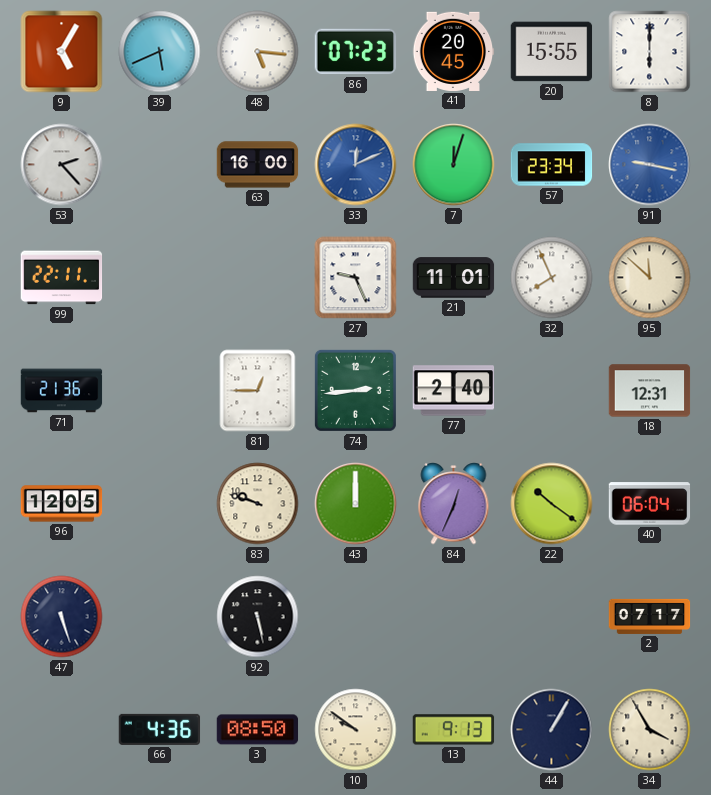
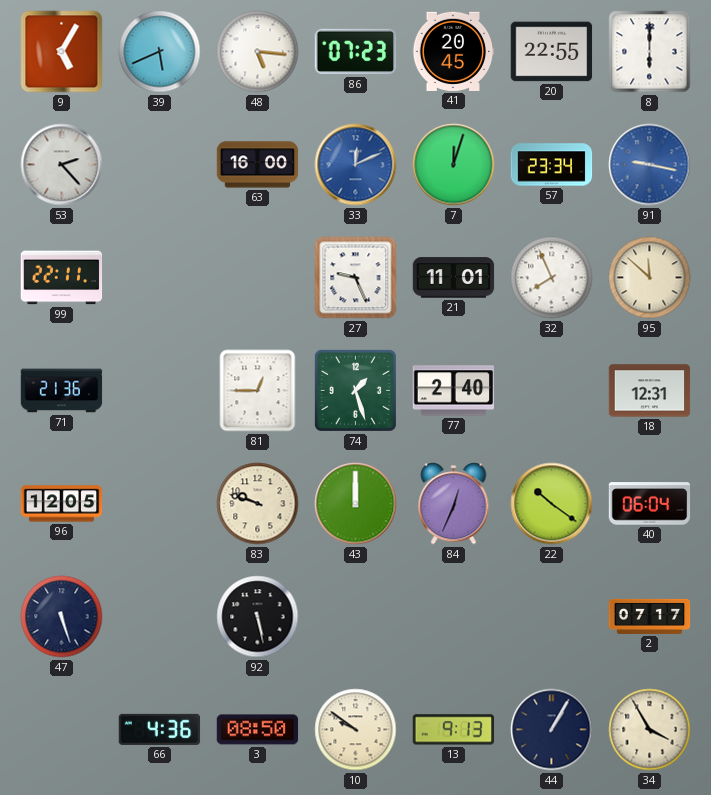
20: 15:55 -> 22:55 (552, 52)
74: 2:44 -> 1:27 (355, 390)
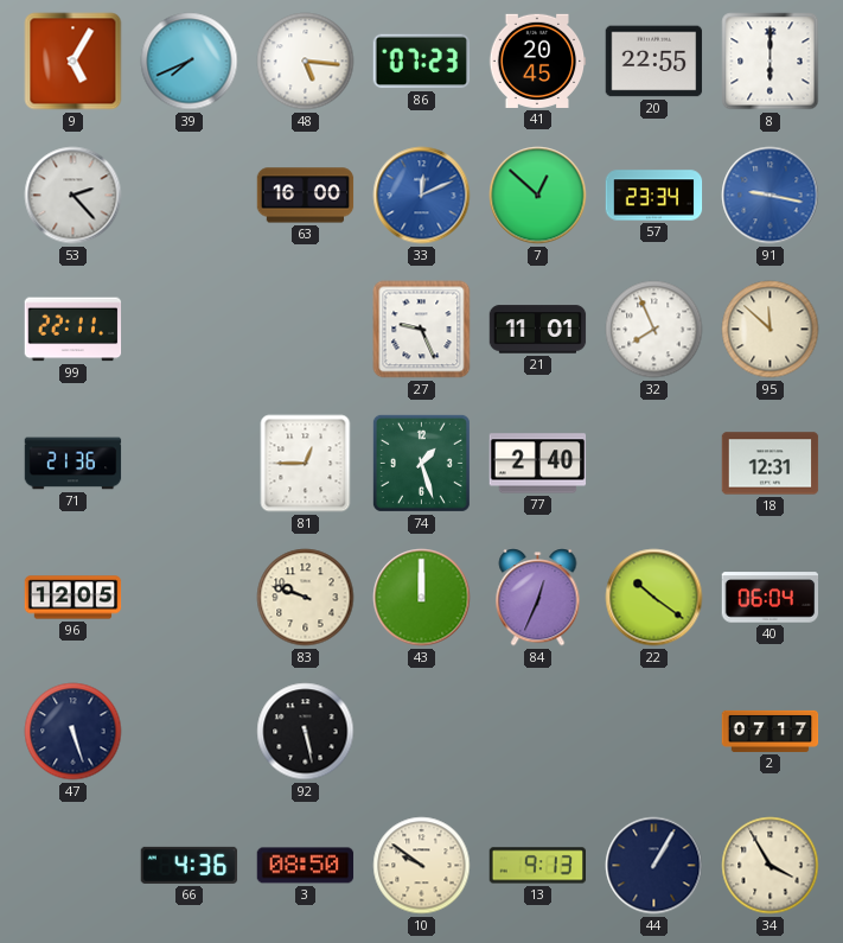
39: 5:41 -> 7:41 (190, 62)
7: 12:03 -> 12:52 (538, 196)
